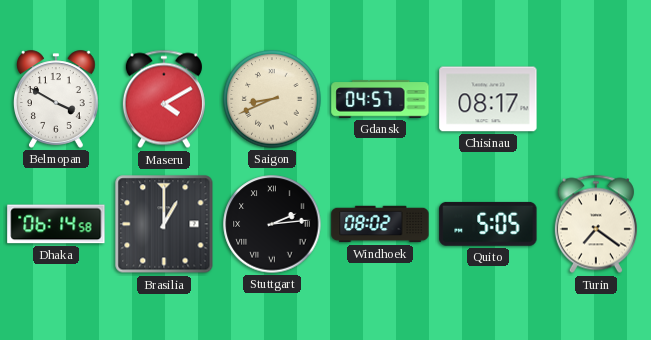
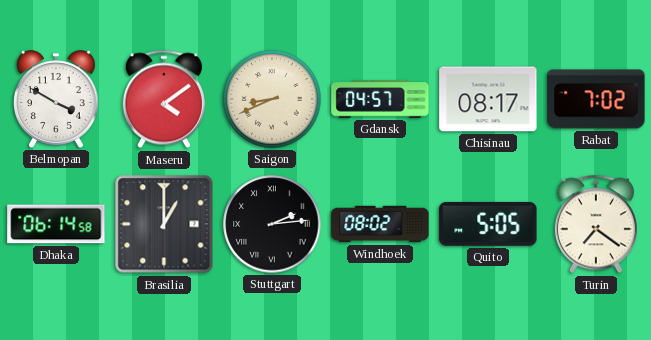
Maseru: 4:10 -> 4:09 (164, 99)
Rabat: none -> 7:02 (596, 99)
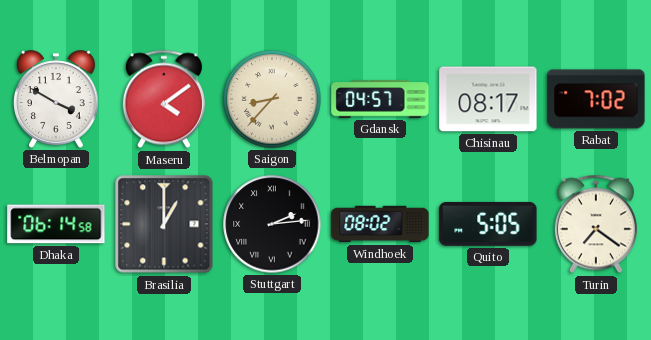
Saigon: 8:41 -> 8:37 (272, 99)
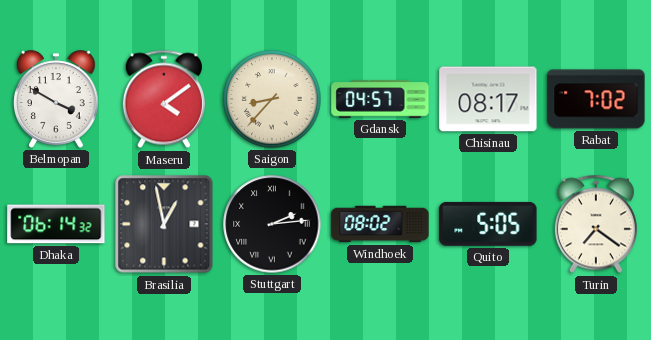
Dhaka: 06:14:58 -> 06:14:32 (56, 224)
Brasilia: 1:00 -> 12:58 (164, 224)
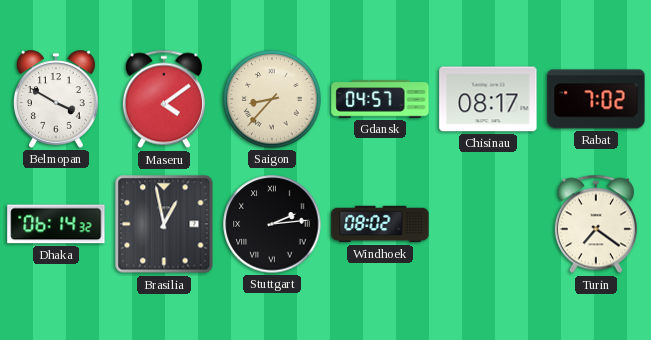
Quito: 5:05 -> none (488, 224)
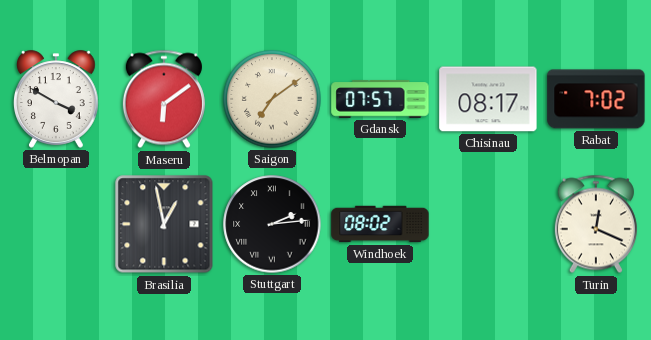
Maseru: 4:09 -> 6:09 (164, 99)
Saigon: 8:37 -> 7:09 (272, 99)
Gdansk: 04:57 -> 07:57 (380, 99)
Dhaka: 06:14 -> none (56, 224)
Turin: 7:21 -> 12:19 (596, 224)
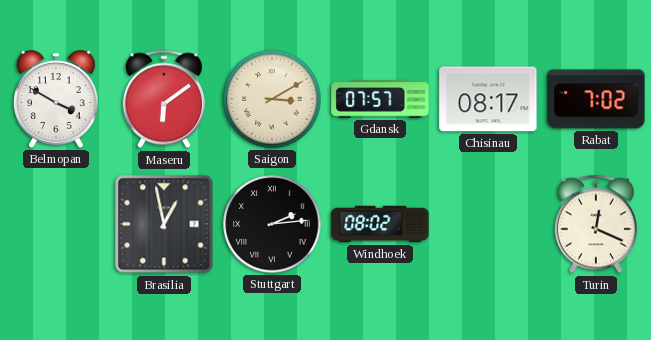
Saigon: 7:09 -> 3:10 (272, 99)
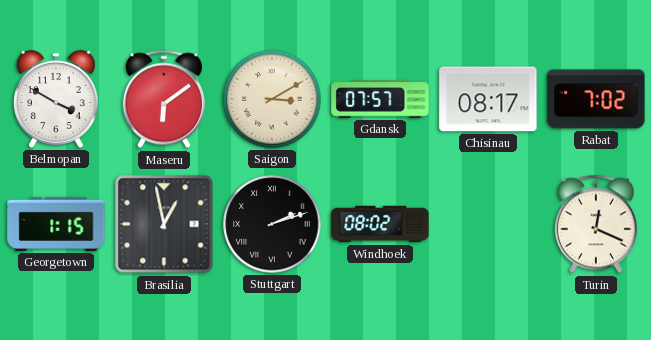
Georgetown: none -> 1:15 (56, 224)
Stuttgart: 2:14 -> 2:12 (272, 224)
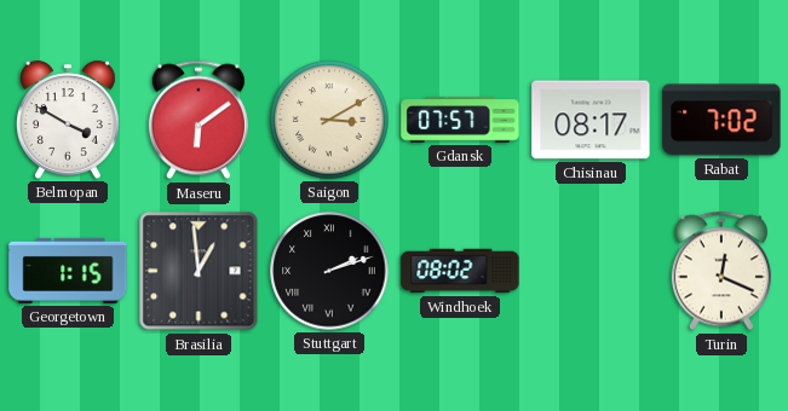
Brasilia: 12:58 -> 12:59 (199, 271)
